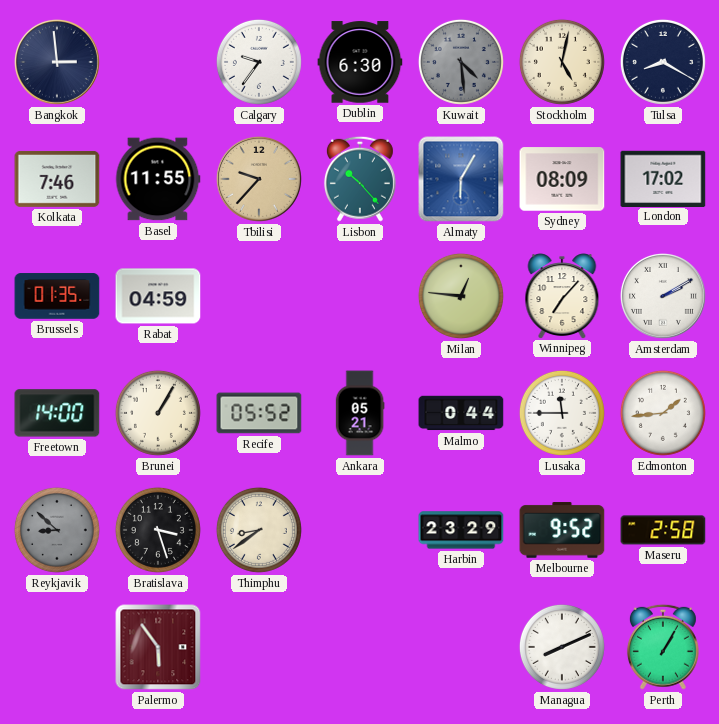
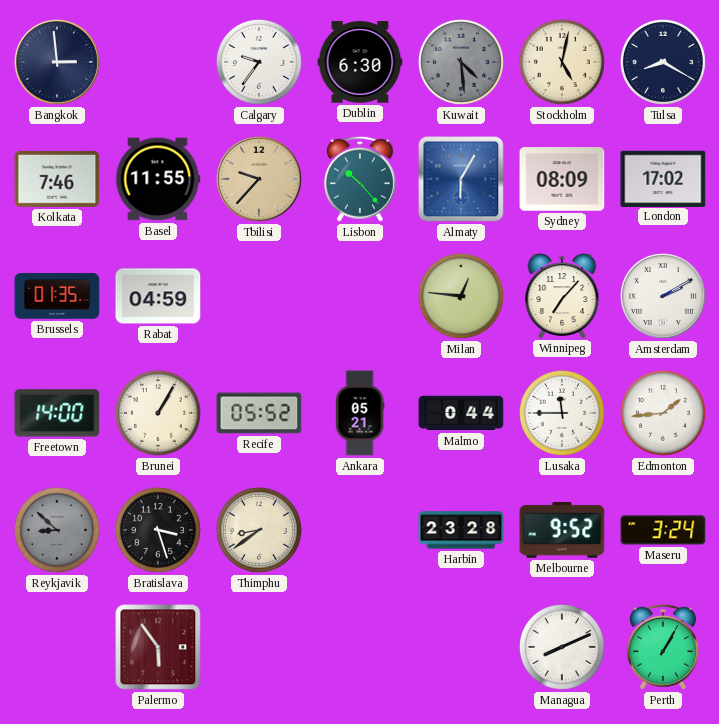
Harbin: 23:29 -> 23:28 (461, 530)
Maseru: 2:58 -> 3:24 (663, 530)
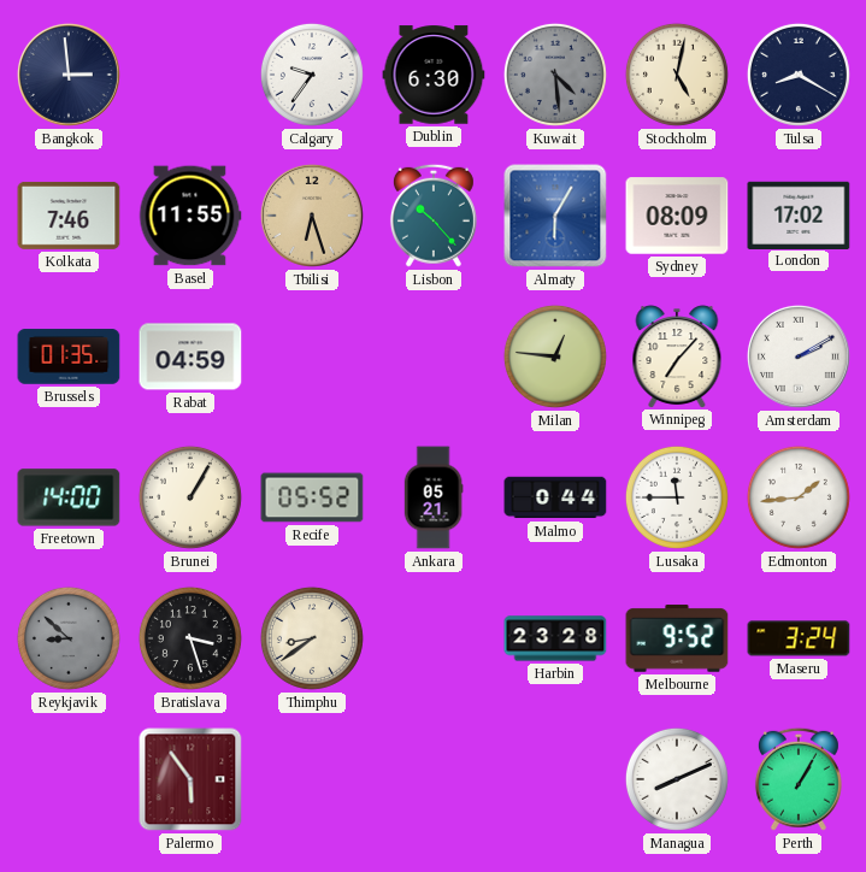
Tbilisi: 9:37 -> 6:27 (312, 216)
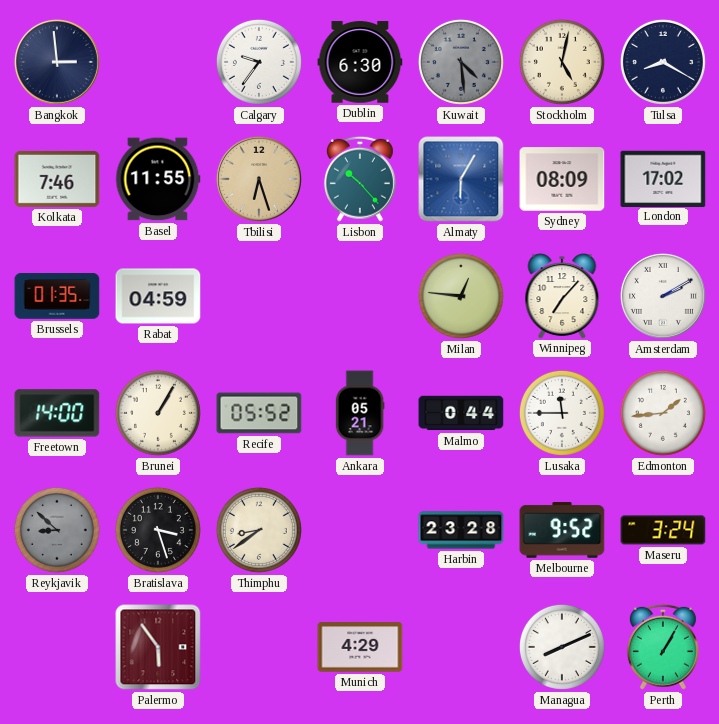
Munich: none -> 4:29 (360, 647)
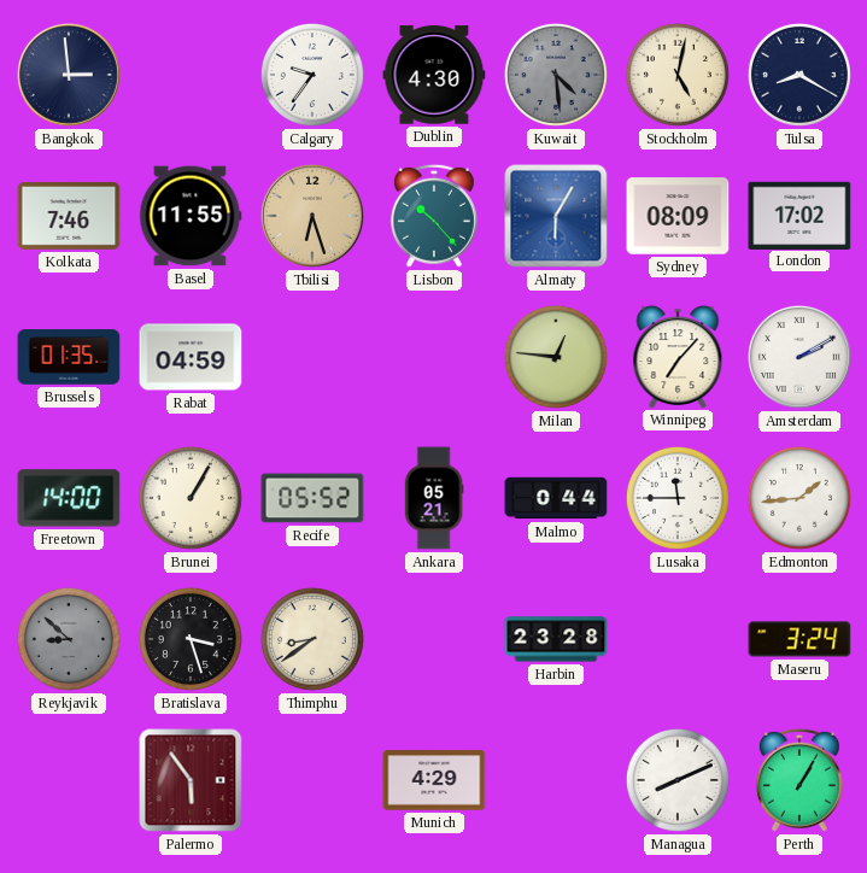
Dublin: 6:30 -> 4:30 (434, 75)
Melbourne: 9:52 -> none (562, 530)
